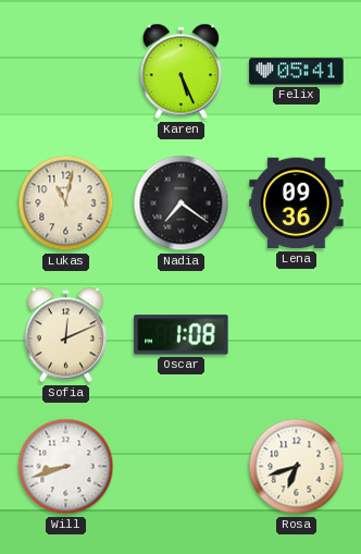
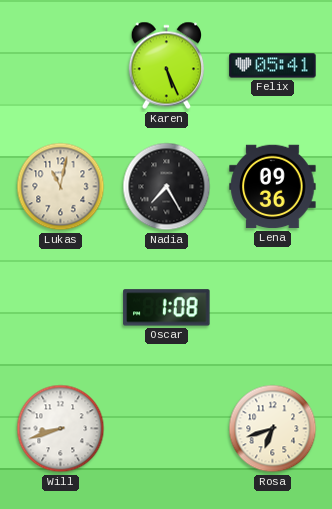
Nadia: 7:21 -> 7:25 (167, 187)
Sofia: 12:11 -> none (65, 335)
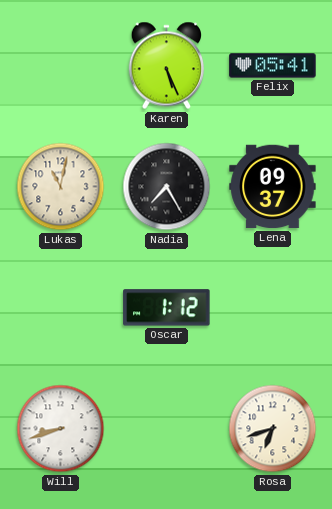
Lena: 09:36 -> 09:37 (273, 187)
Oscar: 1:08 -> 1:12 (167, 308)
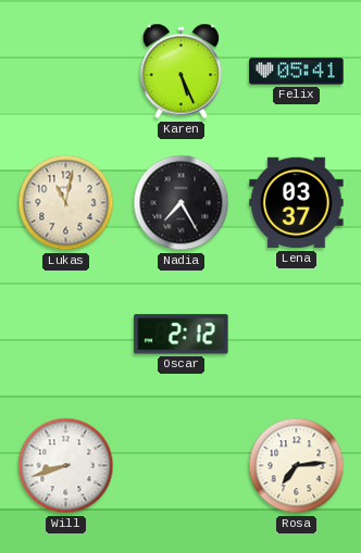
Lena: 09:37 -> 03:37 (297, 203)
Oscar: 1:12 -> 2:12 (182, 335)
Rosa: 6:42 -> 7:14 (297, 466)
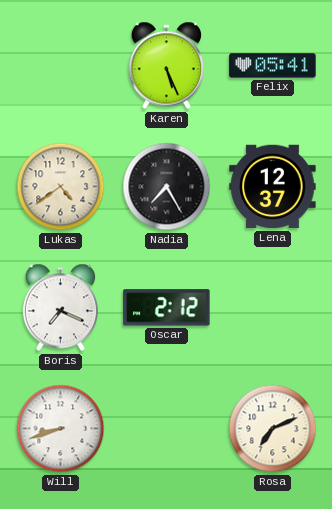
Lukas: 11:02 -> 4:39 (61, 187)
Lena: 03:37 -> 12:37 (273, 187)
Boris: none -> 7:19 (60, 308)
Rosa: 7:14 -> 7:11 (273, 429)
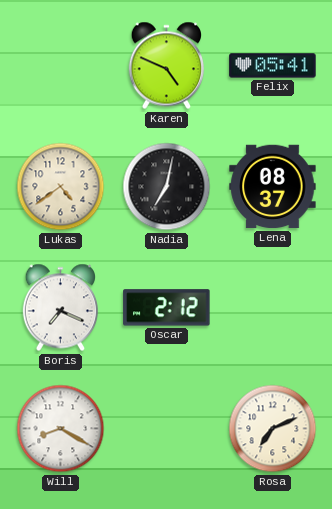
Karen: 5:26 -> 4:49 (166, 66)
Nadia: 7:25 -> 7:02 (167, 187)
Lena: 12:37 -> 08:37 (273, 187)
Will: 8:42 -> 8:20 (61, 429)
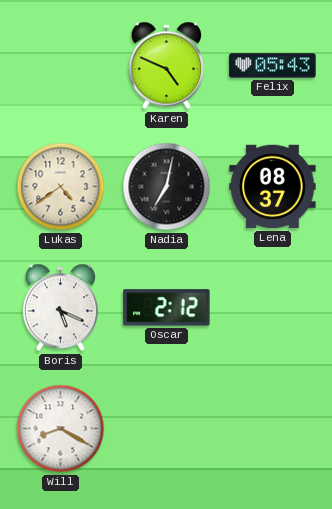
Felix: 05:41 -> 05:43 (273, 66)
Boris: 7:19 -> 5:19 (60, 308)
Rosa: 7:11 -> none (273, 429)
